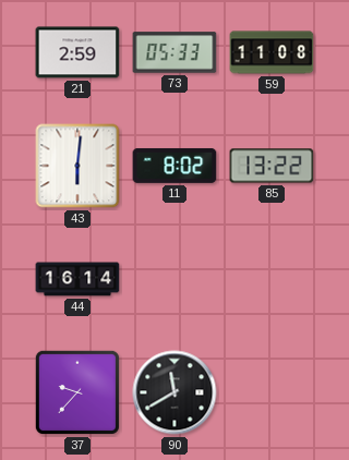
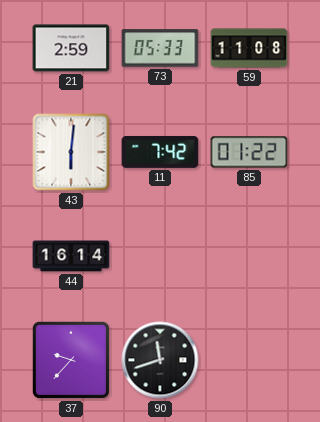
11: 8:02 -> 7:42 (160, 152)
85: 13:22 -> 01:22 (249, 152)
90: 11:40 -> 11:42 (160, 360)
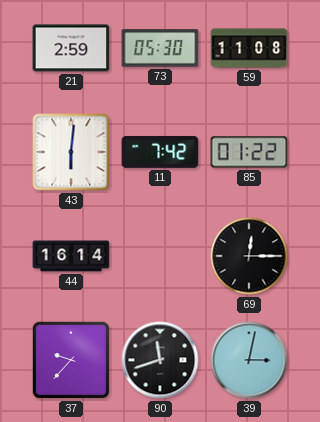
73: 05:33 -> 05:30 (160, 48)
69: none -> 12:15 (249, 256)
39: none -> 3:02 (249, 360)
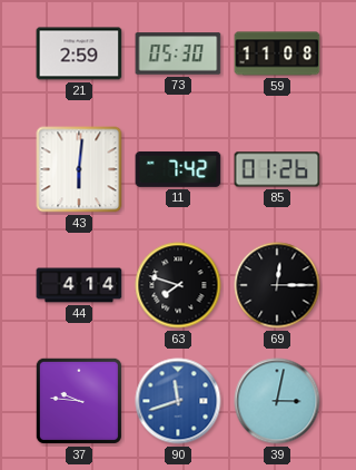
85: 01:22 -> 01:26 (277, 169)
44: 16:14 -> 4:14 (79, 285)
63: none -> 7:48 (178, 285)
37: 9:37 -> 9:46 (79, 401)
90 dial: black -> blue (178, 401)
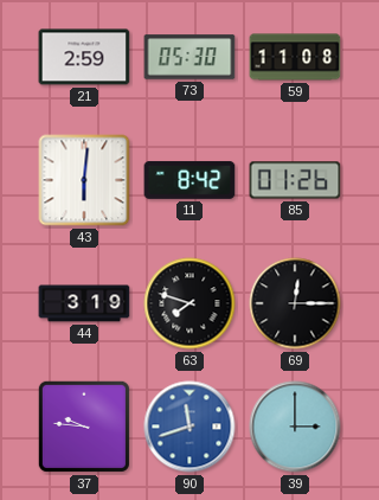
11: 7:42 -> 8:42 (189, 180)
44: 4:14 -> 3:19 (84, 303)
39: 3:02 -> 3:00 (295, 427)
